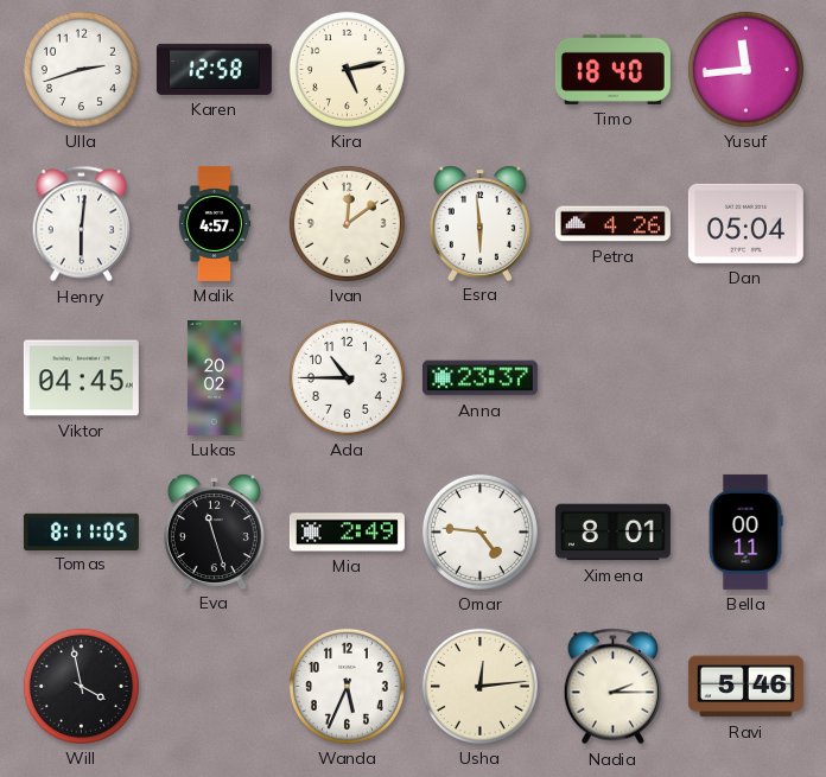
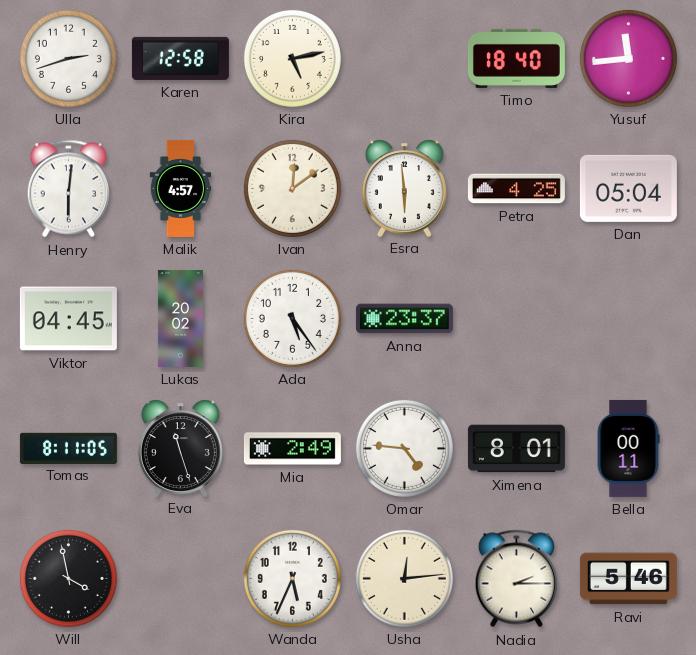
Petra: 4:26 -> 4:25 (516, 189)
Ada: 10:45 -> 5:24 (292, 318)
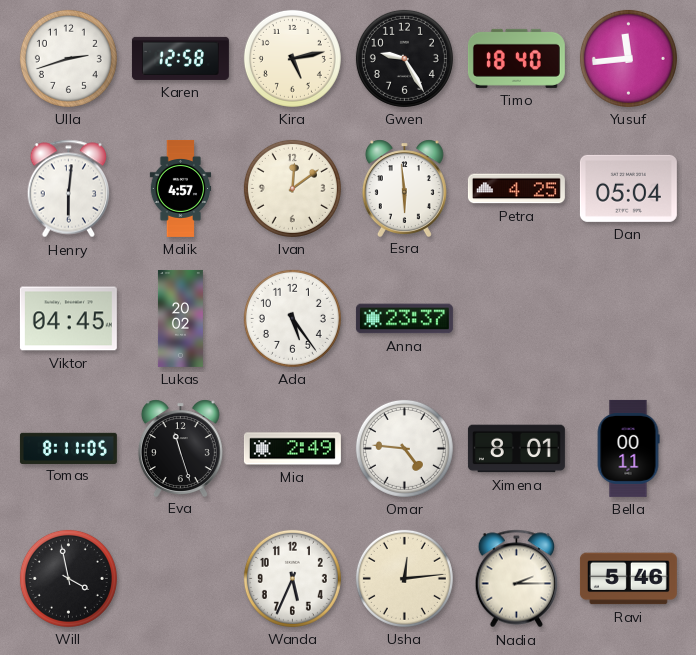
Gwen: none -> 9:25 (404, 58)
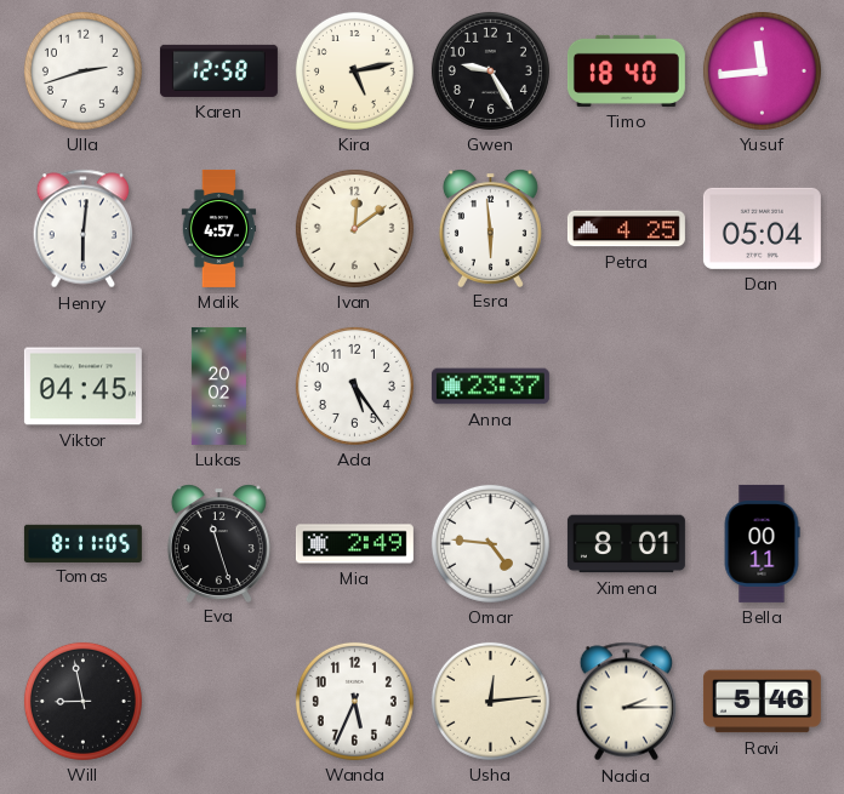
Will: 3:58 -> 8:58 (82, 701)
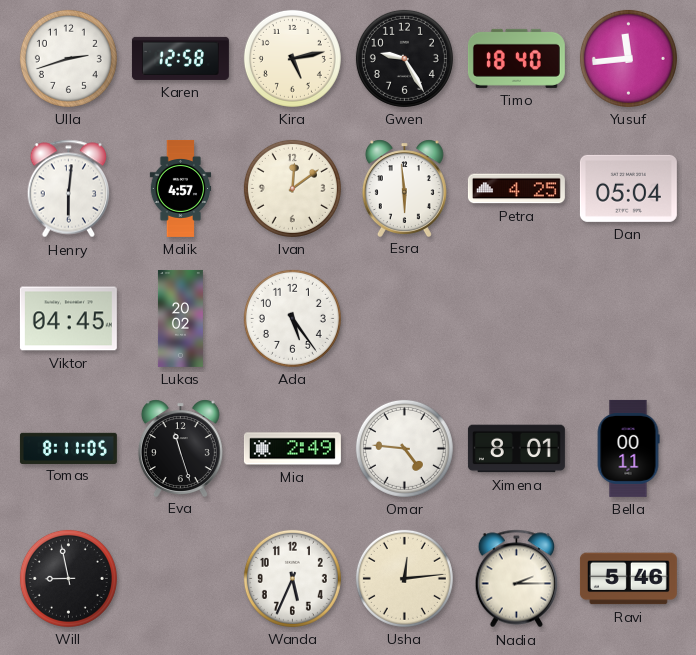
Anna: 23:37 -> none (490, 387)
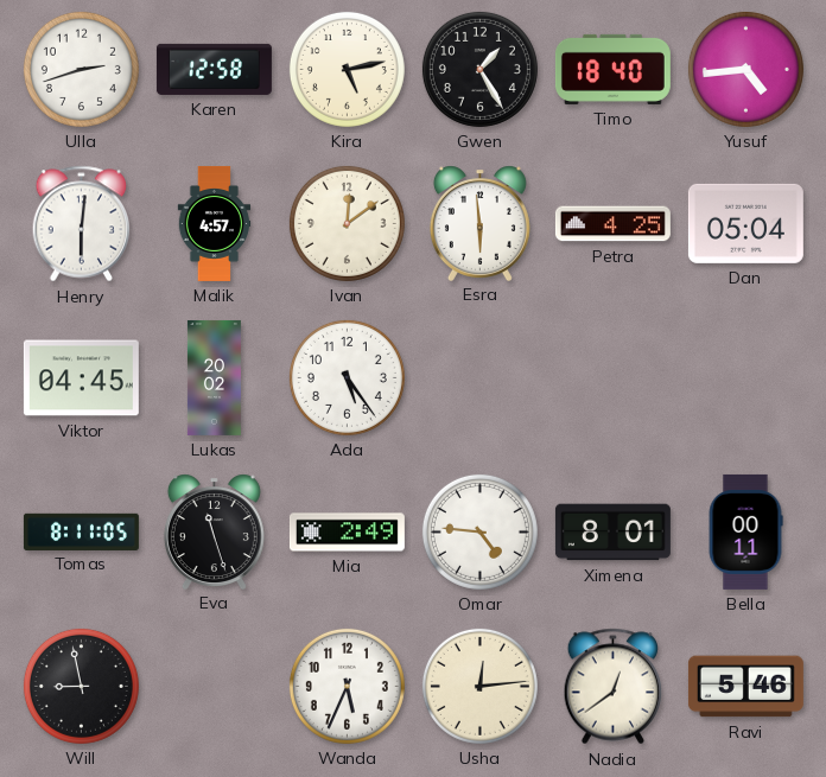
Gwen: 9:25 -> 1:25 (479, 69)
Yusuf: 11:44 -> 4:44 (745, 69)
Nadia: 2:15 -> 12:39 (614, 687)
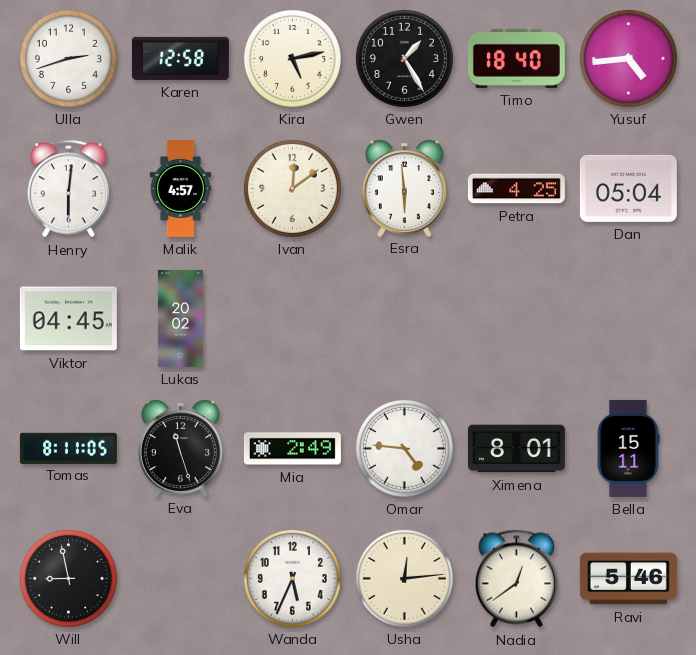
Ada: 5:24 -> none (347, 377)
Bella: 00:11 -> 15:11 (628, 448)
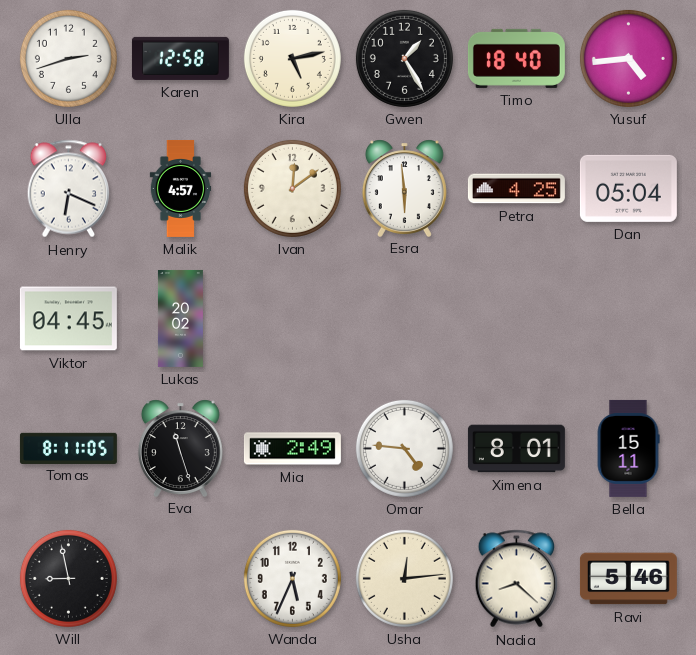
Henry: 6:01 -> 6:19 (69, 189)
Nadia: 12:39 -> 8:22 (517, 579)
